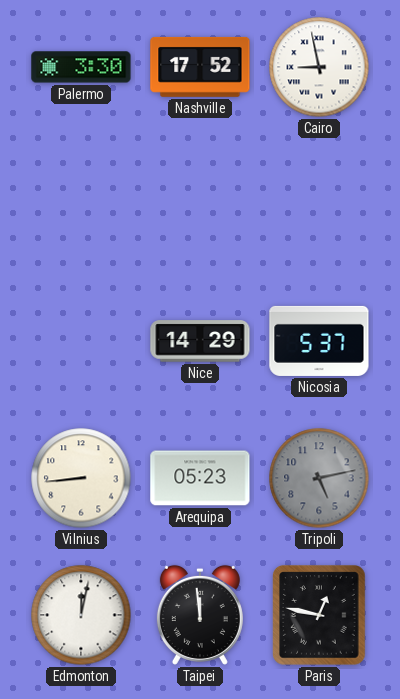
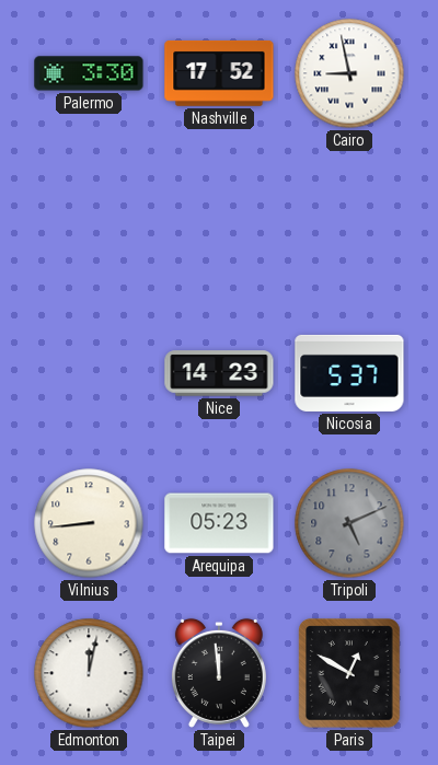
Nice: 14:29 -> 14:23 (219, 373)
Tripoli: 5:13 -> 5:11 (349, 523)
Paris: 12:47 -> 12:50 (349, 673)
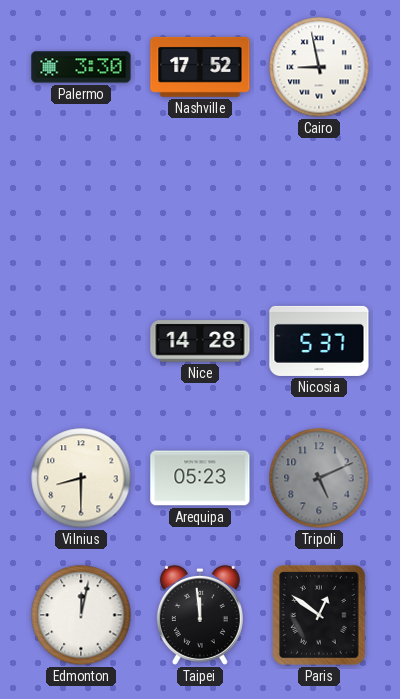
Nice: 14:23 -> 14:28 (200, 341)
Vilnius: 8:44 -> 8:30 (81, 478)
Paris: 12:50 -> 12:51 (319, 615)
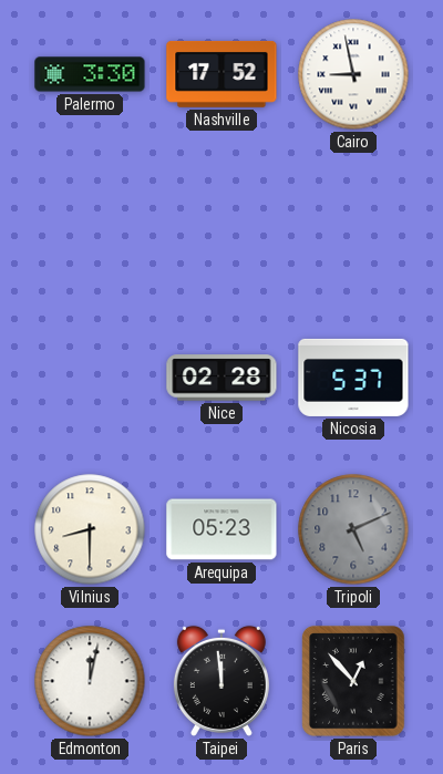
Nice: 14:28 -> 02:28 (221, 378)
Paris: 12:51 -> 12:53 (353, 681)
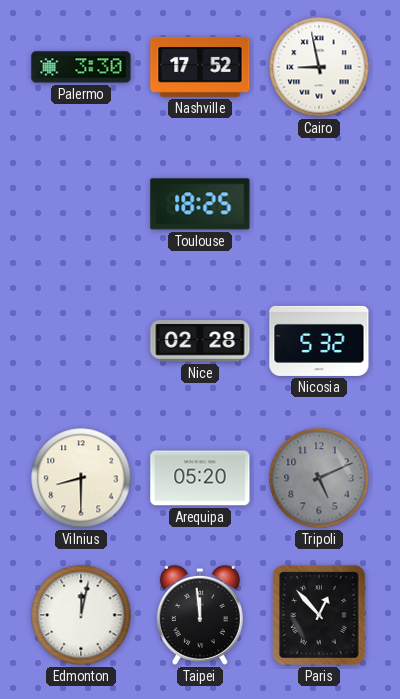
Toulouse: none -> 18:25 (200, 204)
Nicosia: 5:37 -> 5:32 (319, 341)
Arequipa: 05:23 -> 05:20 (200, 478)
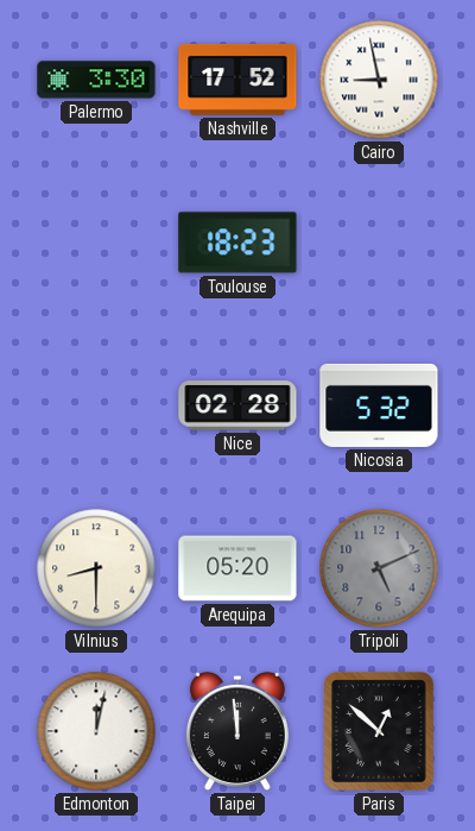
Toulouse: 18:25 -> 18:23 (237, 243)
Paris: 12:53 -> 12:52 (379, 731)
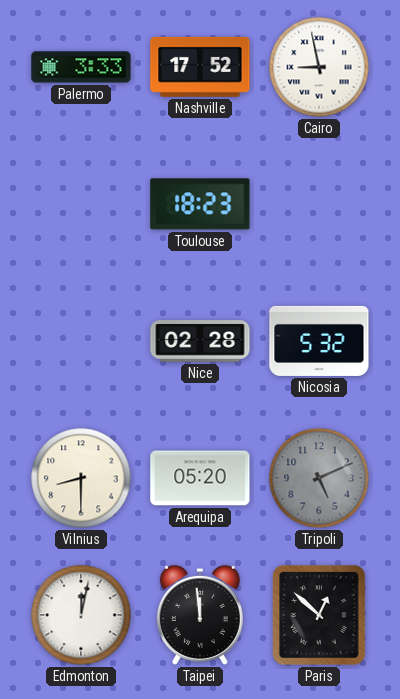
Palermo: 3:30 -> 3:33 (81, 67)
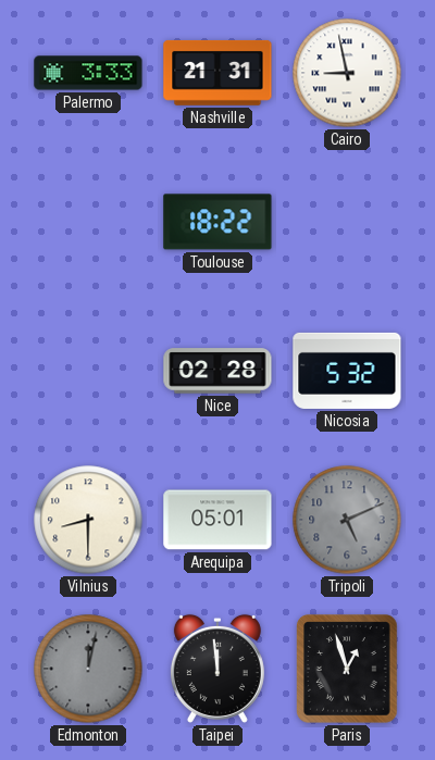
Nashville: 17:52 -> 21:31 (217, 73)
Toulouse: 18:23 -> 18:22 (217, 222)
Arequipa: 05:20 -> 05:01 (217, 520)
Edmonton dial: white -> grey (88, 669)
Paris: 12:52 -> 12:57 (347, 669)
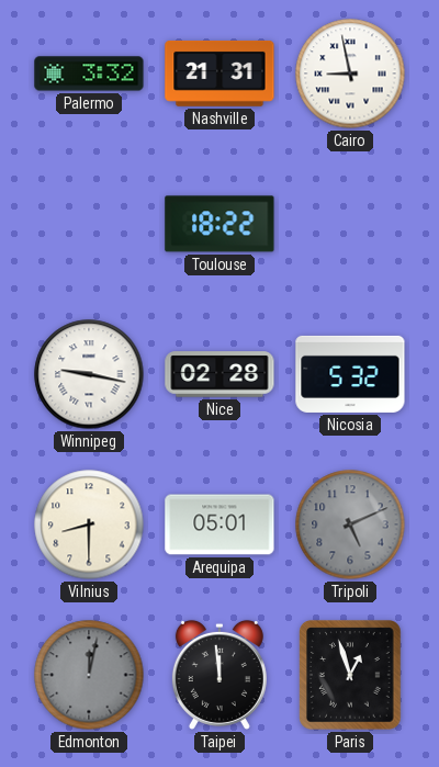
Palermo: 3:33 -> 3:32 (89, 74)
Winnipeg: none -> 9:17 (89, 374)
